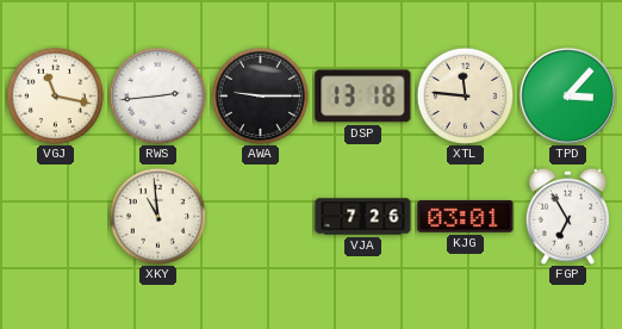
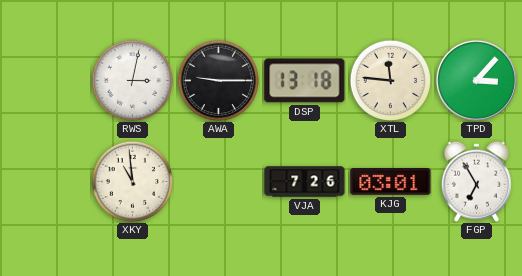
VGJ: 11:17 -> none (55, 95)
RWS: 2:44 -> 3:02 (132, 80)
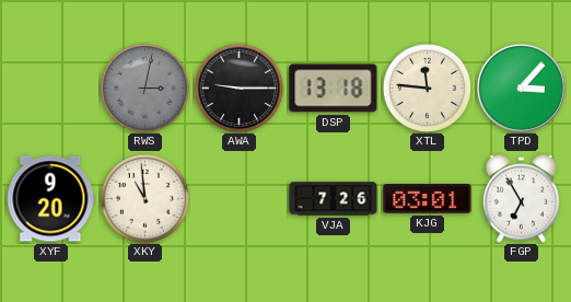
RWS dial: white -> grey (144, 88)
XYF: none -> 9:20 (51, 199)
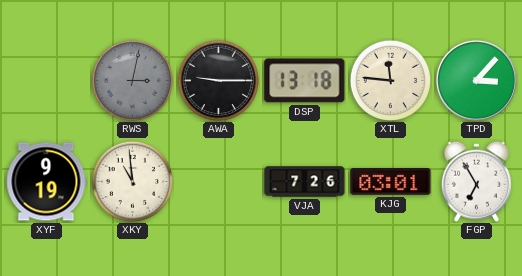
XYF: 9:20 -> 9:19 (47, 182)
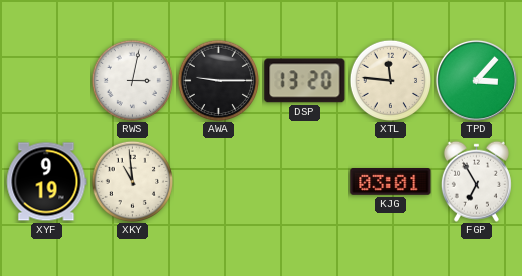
RWS dial: grey -> white (132, 80)
DSP: 13:18 -> 13:20 (305, 81)
VJA: 7:26 -> none (305, 182)
